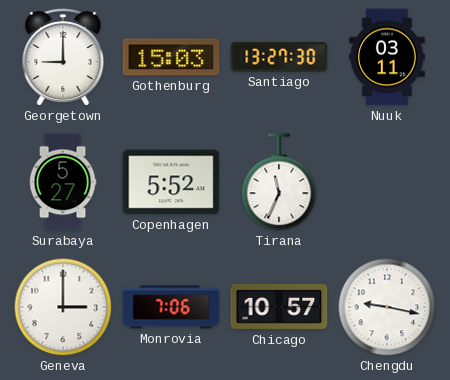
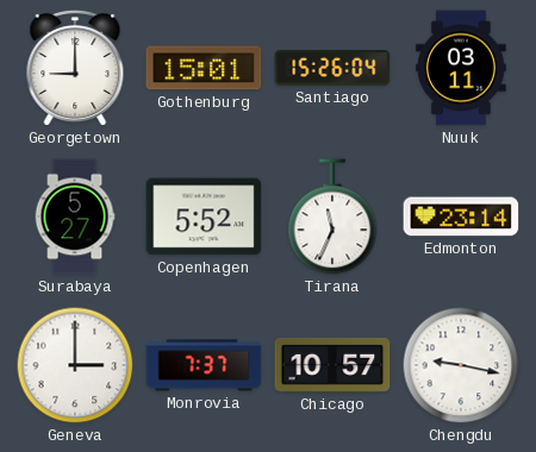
Gothenburg: 15:03 -> 15:01 (204, 68)
Santiago: 13:27 -> 15:26 (332, 68)
Edmonton: none -> 23:14 (461, 216)
Monrovia: 7:06 -> 7:37 (204, 365)
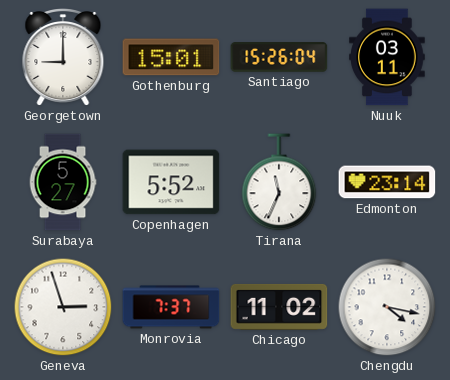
Geneva: 3:00 -> 2:57 (63, 307)
Chicago: 10:57 -> 11:02 (279, 307)
Chengdu: 9:17 -> 4:17 (387, 307)
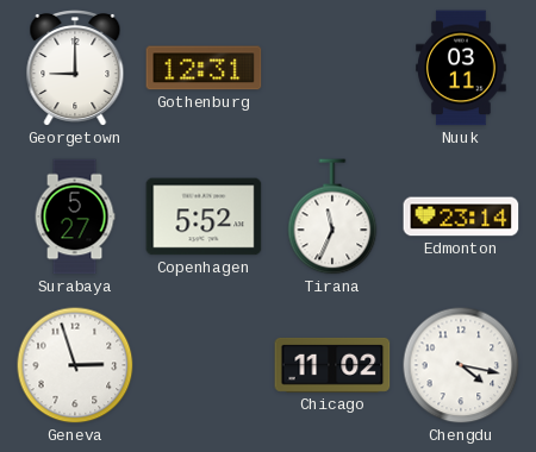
Gothenburg: 15:01 -> 12:31 (204, 68)
Santiago: 15:26 -> none (279, 57)
Monrovia: 7:37 -> none (171, 307)
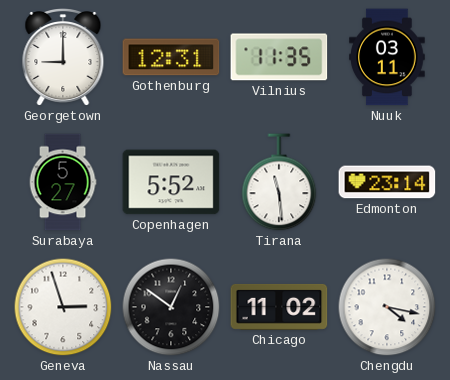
Vilnius: none -> 11:35 (279, 57)
Tirana: 11:34 -> 11:29 (279, 182)
Nassau: none -> 12:51 (171, 307)
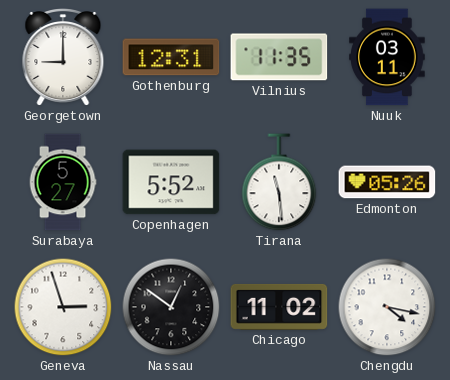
Edmonton: 23:14 -> 05:26 (387, 182)
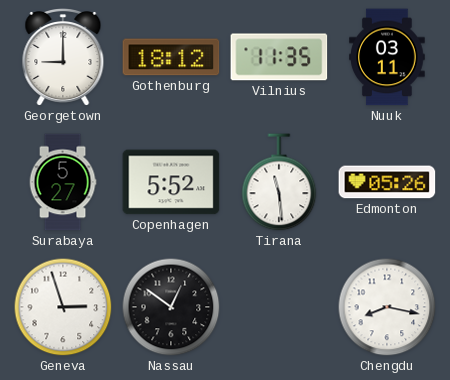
Gothenburg: 12:31 -> 18:12 (171, 57)
Chicago: 11:02 -> none (279, 307)
Chengdu: 4:17 -> 8:17 (387, 307)
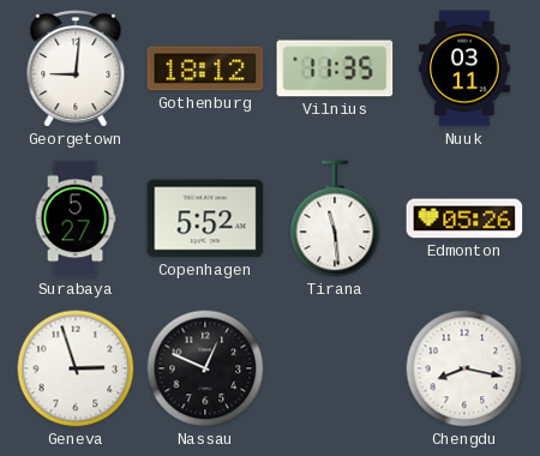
Georgetown: 9:00 -> 9:01 (76, 70)
Nassau: 12:51 -> 12:49 (205, 368)
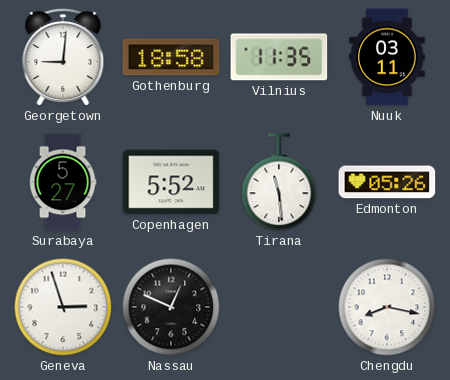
Gothenburg: 18:12 -> 18:58 (171, 57)
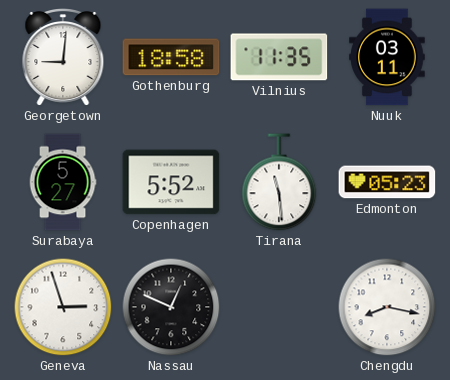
Edmonton: 05:26 -> 05:23 (387, 182)
